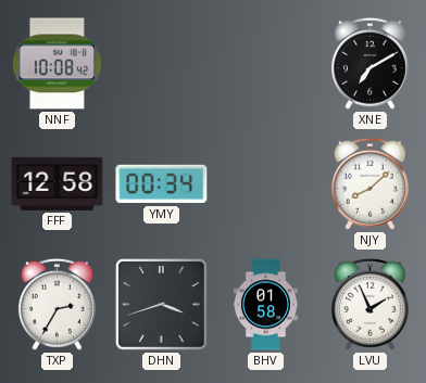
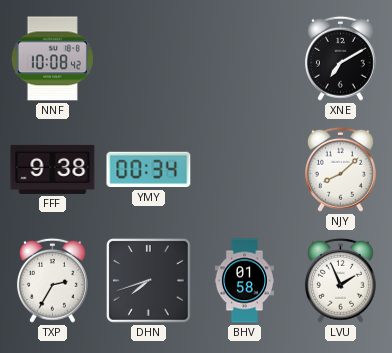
FFF: 12:58 -> 9:38 (53, 169)
DHN: 3:42 -> 7:42 (148, 280)
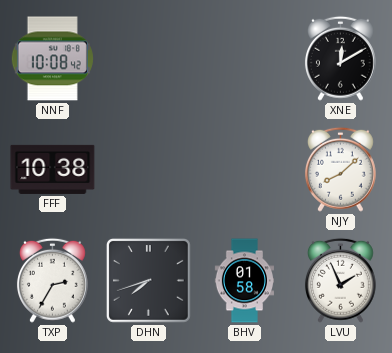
XNE: 7:10 -> 12:10 (340, 58)
FFF: 9:38 -> 10:38 (53, 169)
YMY: 00:34 -> none (149, 170)
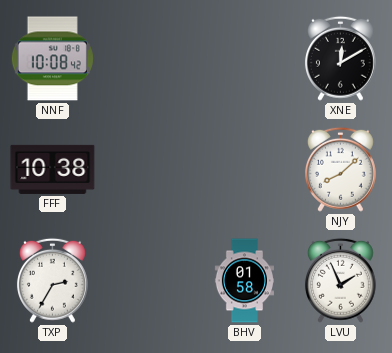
DHN: 7:42 -> none (148, 280)
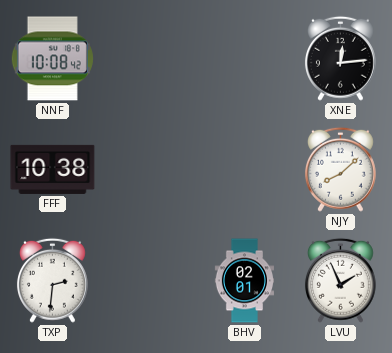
XNE: 12:10 -> 12:14 (340, 58)
TXP: 2:35 -> 2:31 (52, 280)
BHV: 01:58 -> 02:01 (244, 281)
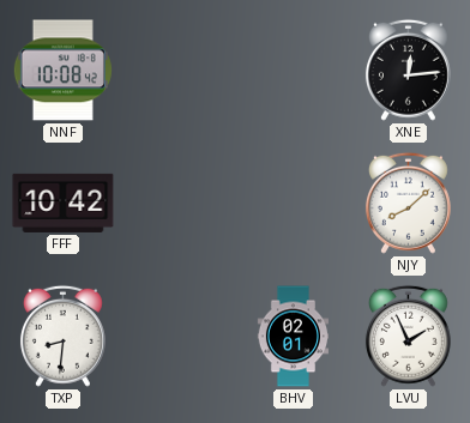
FFF: 10:38 -> 10:42 (64, 203)
TXP: 2:31 -> 8:31 (62, 336)
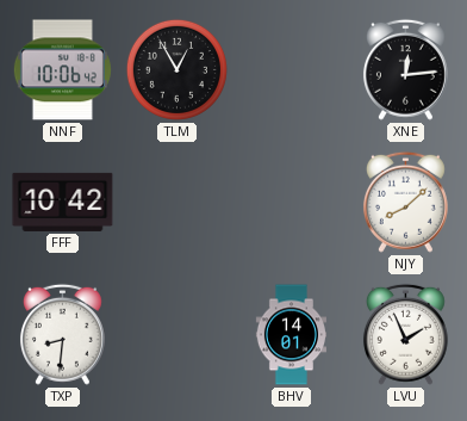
NNF: 10:08 -> 10:06 (62, 70)
TLM: none -> 12:55 (176, 69)
BHV: 02:01 -> 14:01 (291, 335)
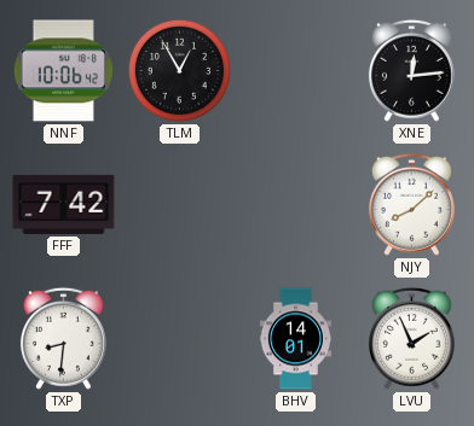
FFF: 10:42 -> 7:42 (64, 204)
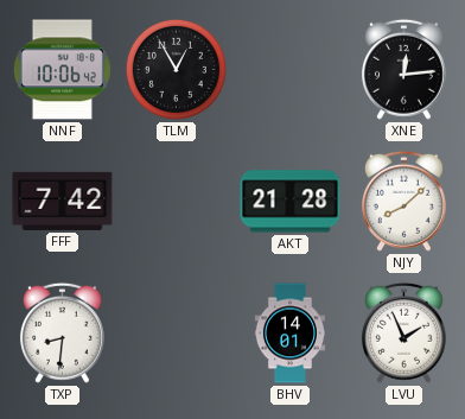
AKT: none -> 21:28 (291, 202)
